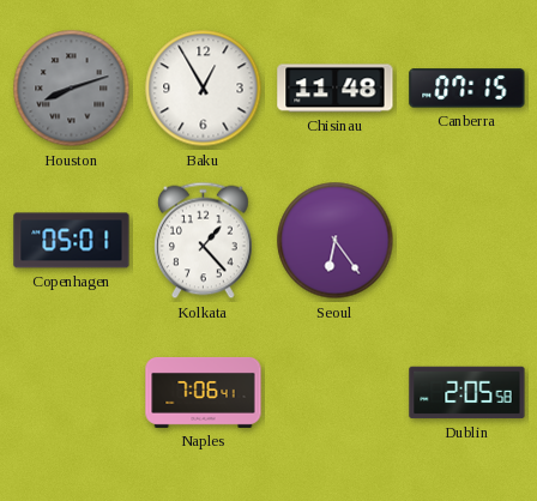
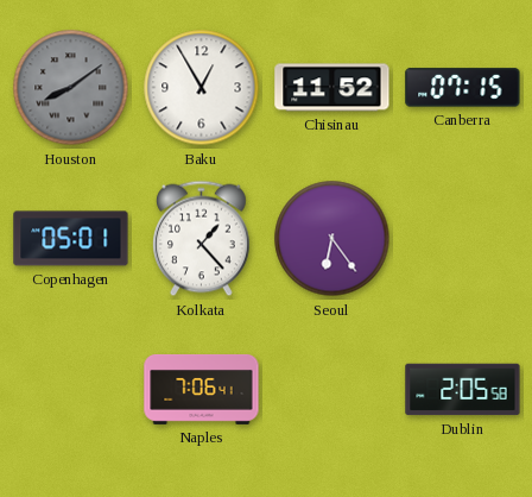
Houston: 8:12 -> 8:09 (71, 88)
Chisinau: 11:48 -> 11:52 (332, 88)
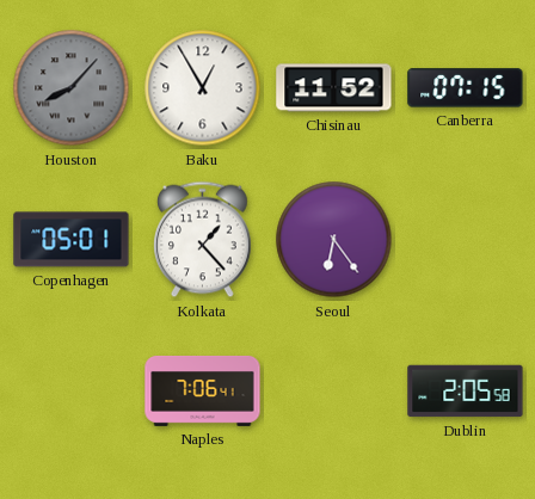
Houston: 8:09 -> 8:07 (72, 88)
